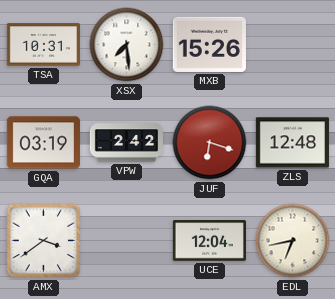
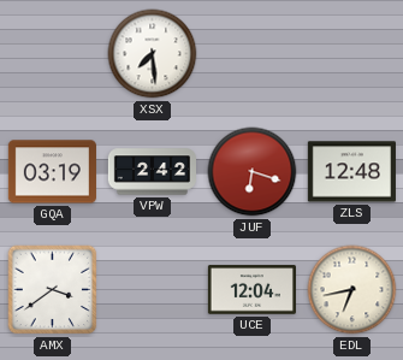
TSA: 10:31 -> none (43, 45)
MXB: 15:26 -> none (209, 44)
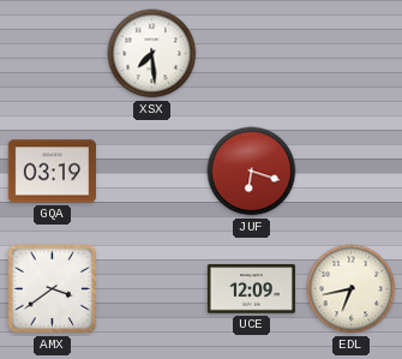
VPW: 2:42 -> none (152, 172)
ZLS: 12:48 -> none (351, 172)
UCE: 12:04 -> 12:09 (251, 289)
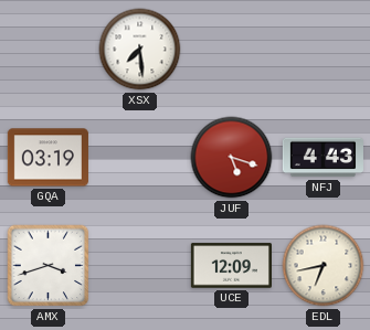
JUF: 6:18 -> 5:18 (232, 158)
NFJ: none -> 4:43 (323, 158)
AMX: 3:39 -> 3:42 (49, 266)
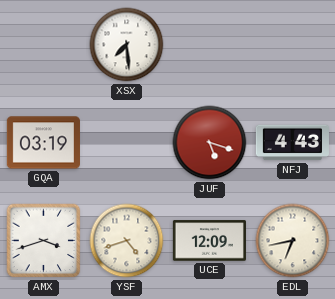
YSF: none -> 4:42 (127, 241)
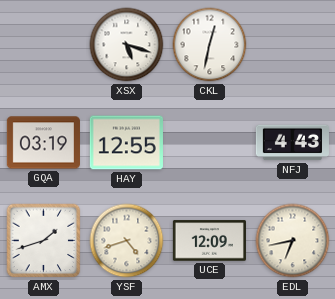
XSX: 7:29 -> 5:18 (127, 45)
CKL: none -> 12:32 (210, 45)
HAY: none -> 12:55 (126, 143)
JUF: 5:18 -> none (210, 143)
AMX: 3:42 -> 1:42 (44, 241)
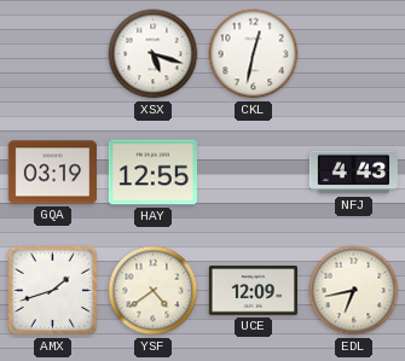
YSF: 4:42 -> 4:39 (154, 291)
